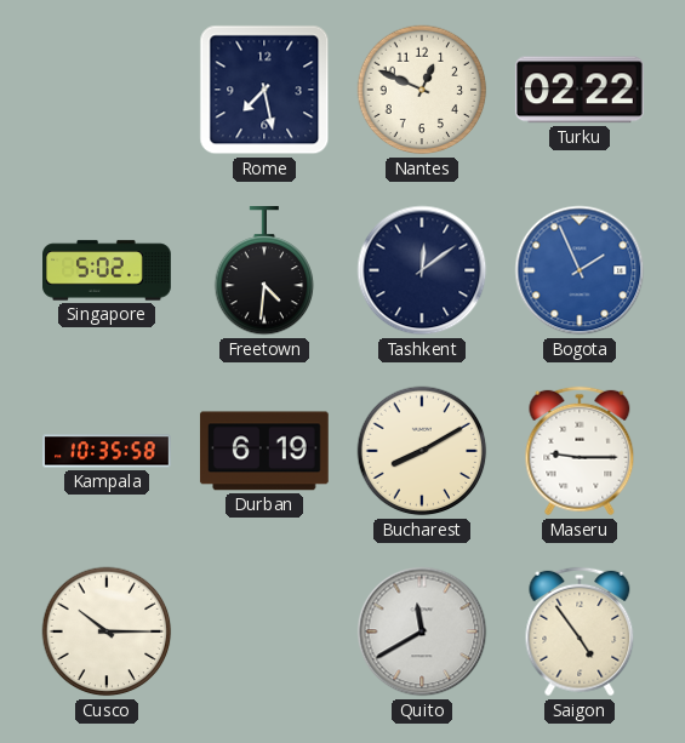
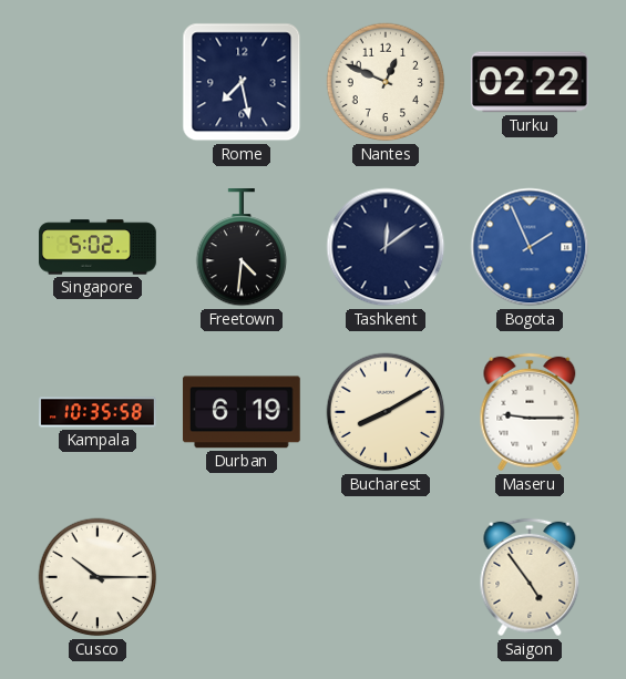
Quito: 11:40 -> none (422, 631)
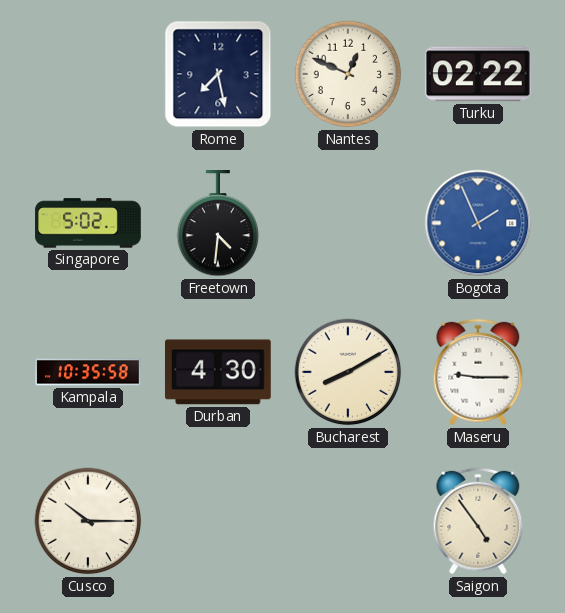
Tashkent: 12:09 -> none (386, 247)
Durban: 6:19 -> 4:30 (218, 372)
